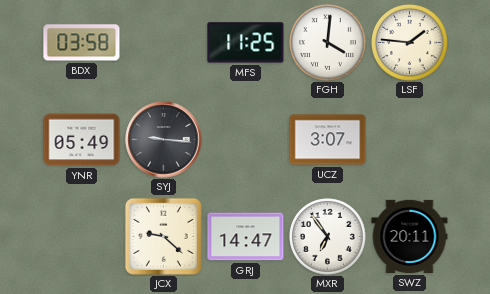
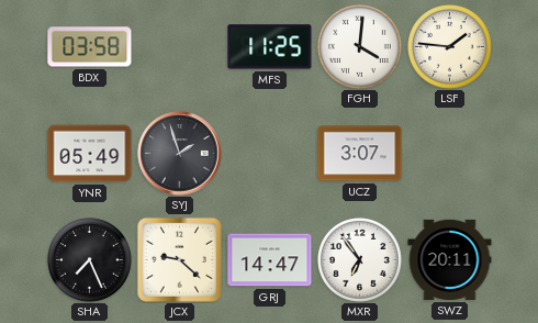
SYJ: 9:16 -> 1:57 (180, 154)
SHA: none -> 7:26 (90, 260)
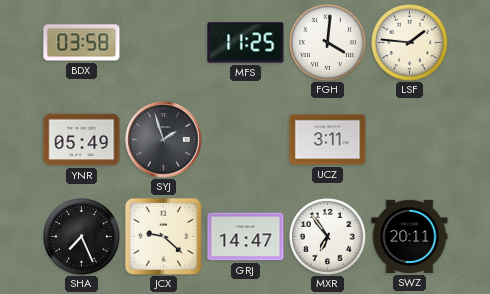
UCZ: 3:07 -> 3:11 (328, 140)
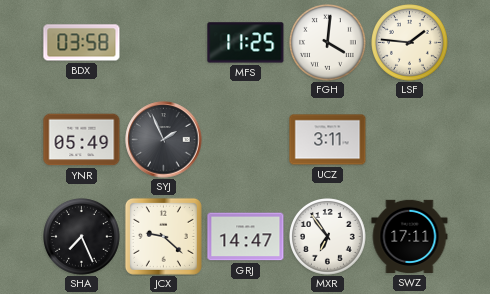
SYJ: 1:57 -> 1:56 (164, 140)
SWZ: 20:11 -> 17:11 (410, 236)
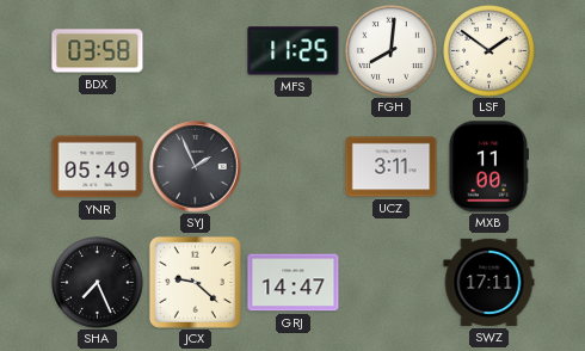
FGH: 4:01 -> 8:01 (392, 51)
LSF: 1:46 -> 1:51 (489, 51)
MXB: none -> 11:00 (488, 167)
MXR: 6:54 -> none (328, 237)
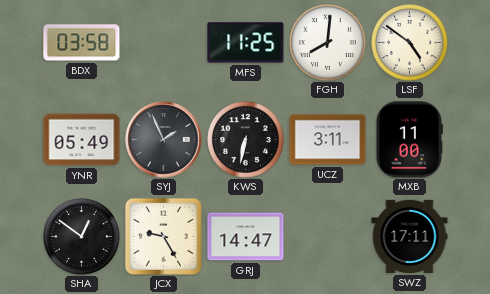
LSF: 1:51 -> 4:51 (410, 43)
KWS: none -> 6:32 (246, 140)
SHA: 7:26 -> 12:51 (82, 237)
JCX: 9:22 -> 9:25 (163, 236)
